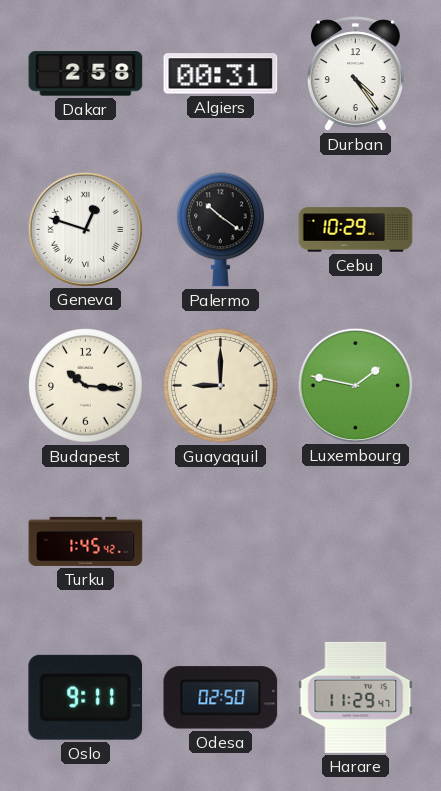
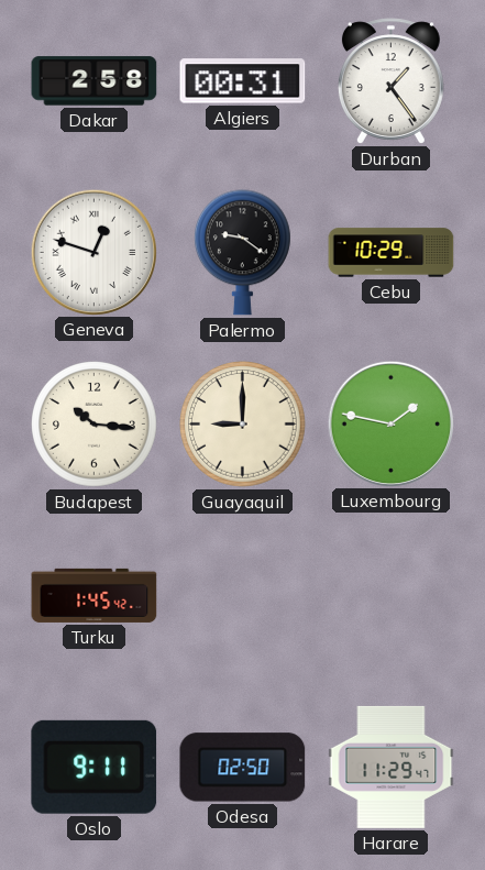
Durban: 4:24 -> 1:24 (390, 81)
Palermo: 10:21 -> 9:21 (243, 253)
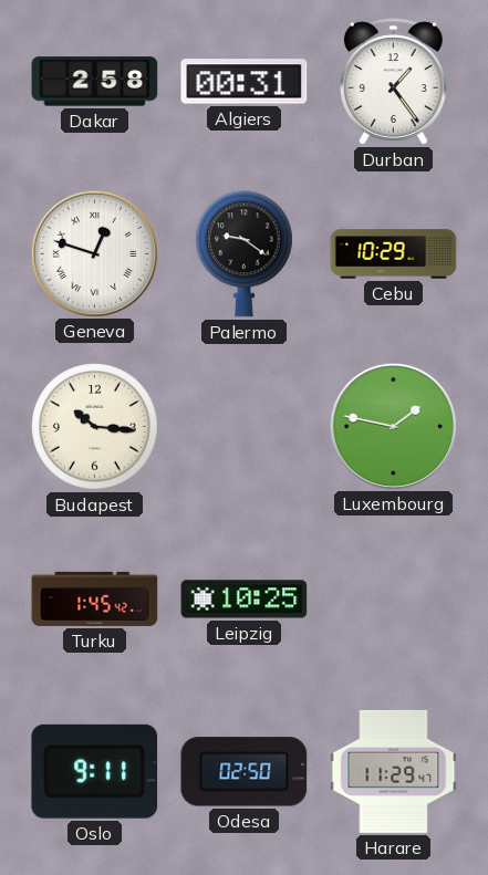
Guayaquil: 9:00 -> none (243, 425)
Leipzig: none -> 10:25 (245, 600)
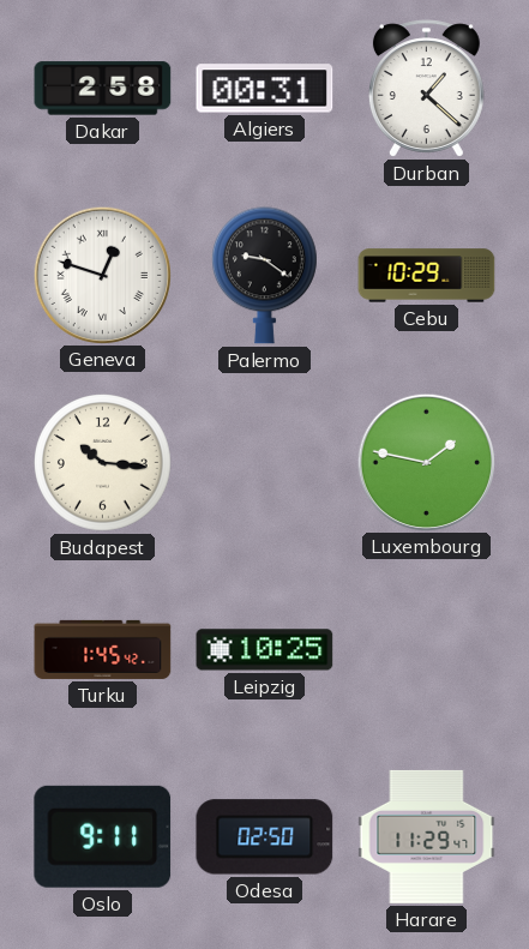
Durban: 1:24 -> 1:22 (426, 89)
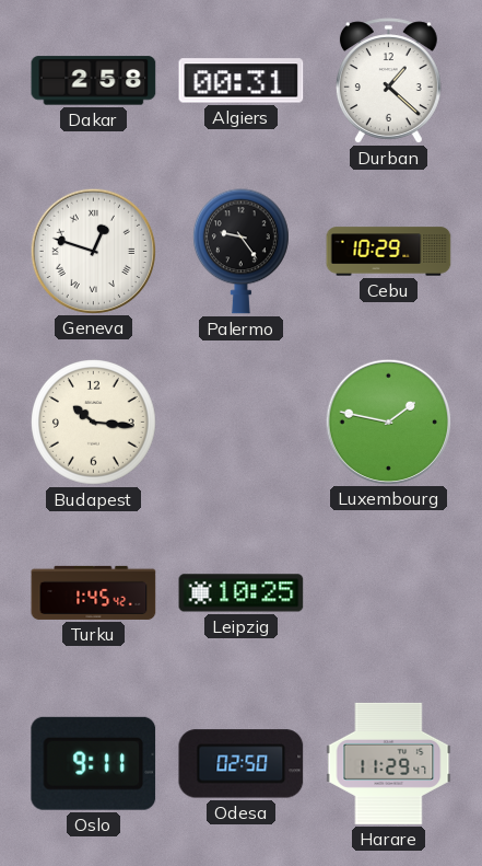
Palermo: 9:21 -> 9:24 (242, 252)
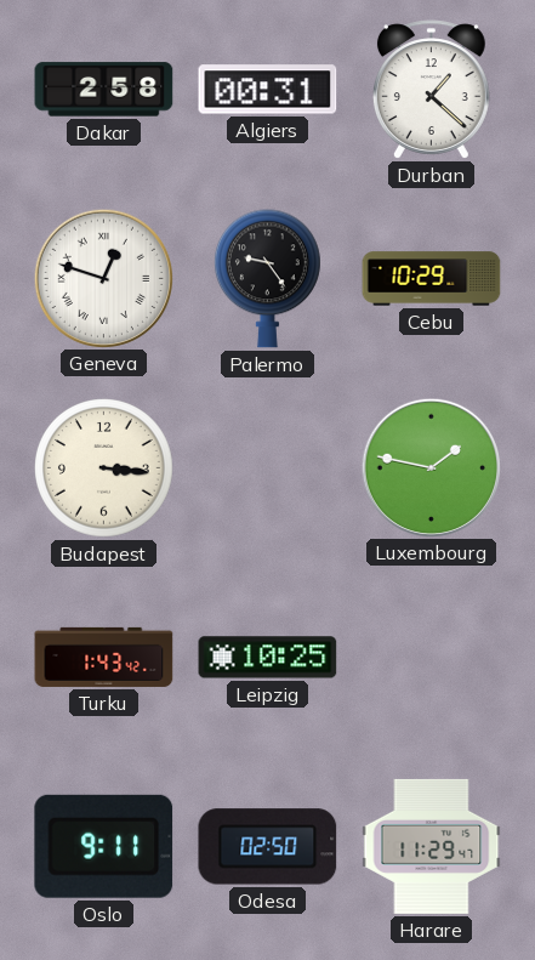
Budapest: 10:16 -> 3:16 (104, 468)
Turku: 1:45 -> 1:43 (104, 657)
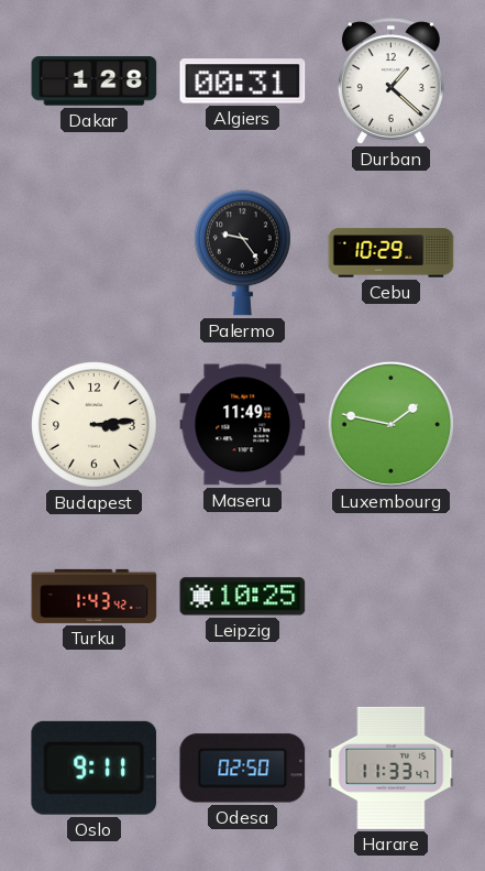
Dakar: 2:58 -> 1:28 (95, 81)
Geneva: 12:48 -> none (103, 278)
Budapest: 3:16 -> 3:14 (95, 425)
Maseru: none -> 11:49 (243, 425)
Harare: 11:29 -> 11:33 (392, 767)
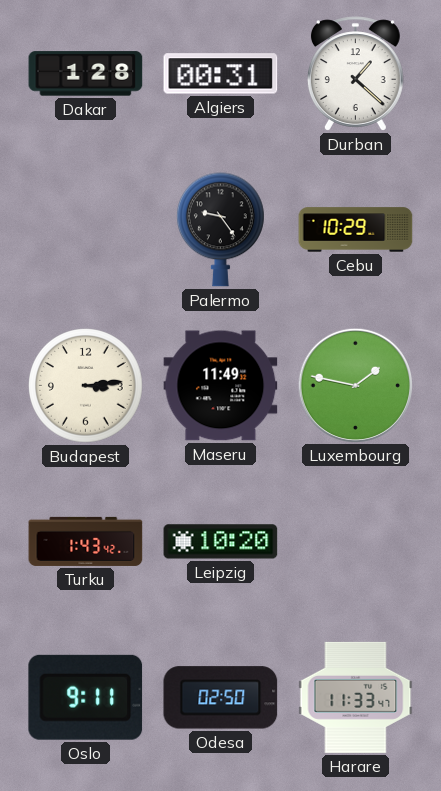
Leipzig: 10:25 -> 10:20 (221, 542)
